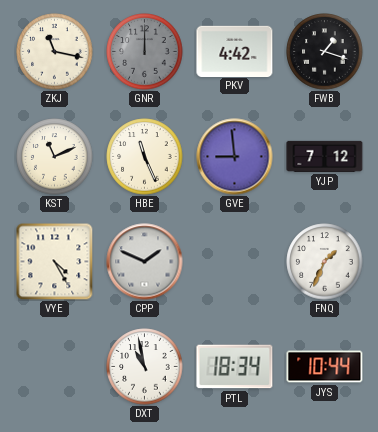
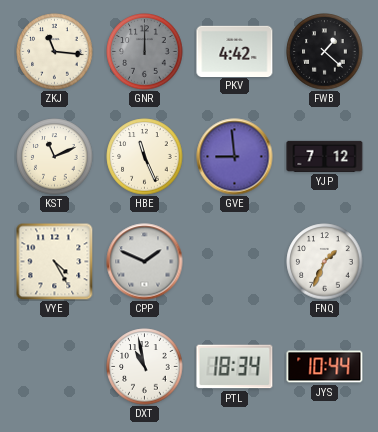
ZKJ: 11:17 -> 11:16 (55, 52)
FWB: 1:18 -> 1:22 (325, 52)
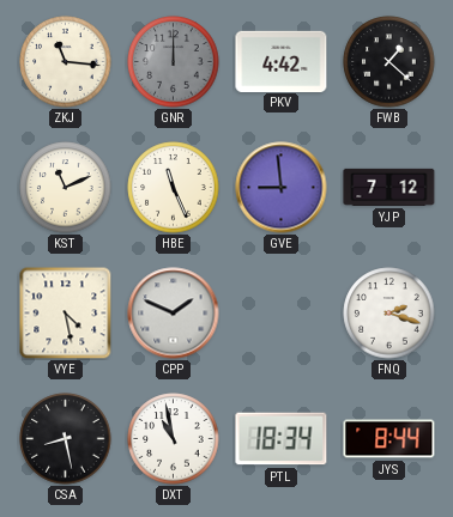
VYE: 4:25 -> 4:28 (65, 312)
FNQ: 1:34 -> 2:18 (389, 314)
CSA: none -> 8:28 (66, 439)
JYS: 10:44 -> 8:44 (389, 439)
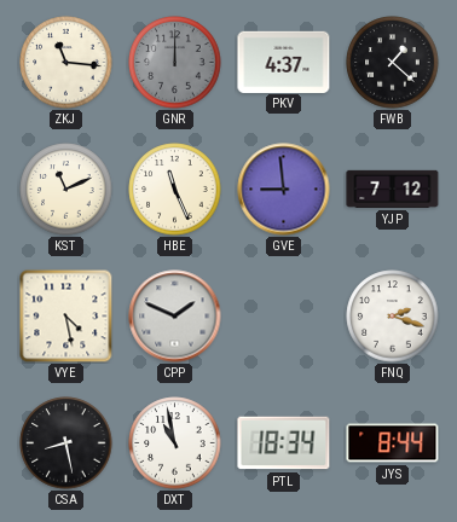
PKV: 4:42 -> 4:37 (284, 62)
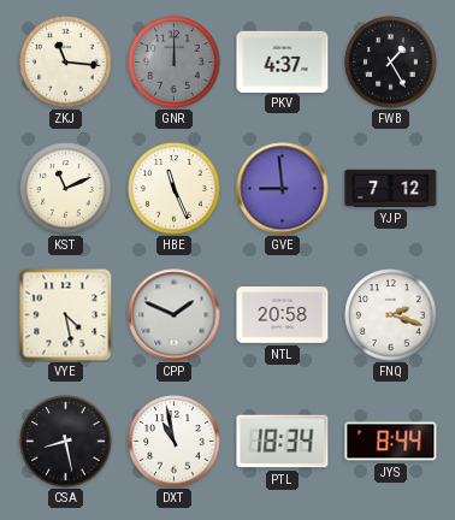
FWB: 1:22 -> 1:25 (391, 63)
NTL: none -> 20:58 (283, 315)
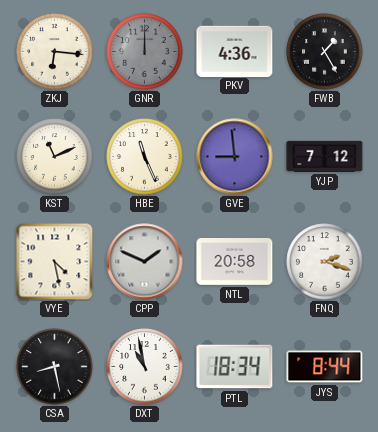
ZKJ: 11:16 -> 6:16 (55, 52)
PKV: 4:37 -> 4:36 (235, 51)
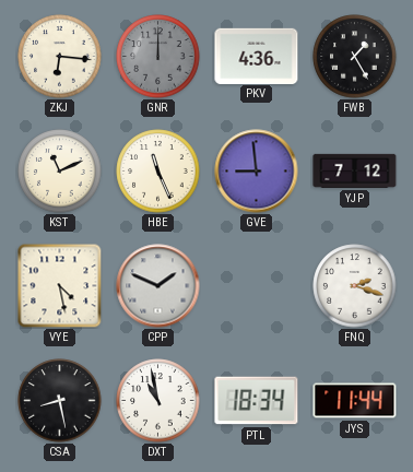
NTL: 20:58 -> none (235, 262)
JYS: 8:44 -> 11:44 (355, 401)
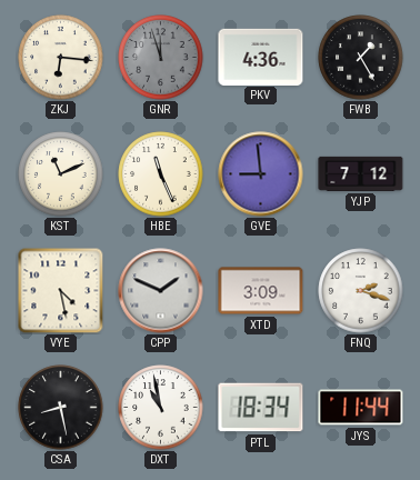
GNR: 12:00 -> 11:57 (161, 58)
XTD: none -> 3:09 (261, 291)
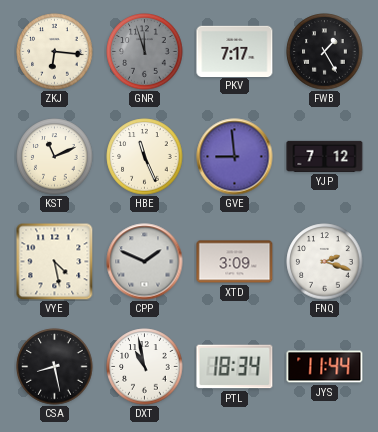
PKV: 4:36 -> 7:17 (235, 51)
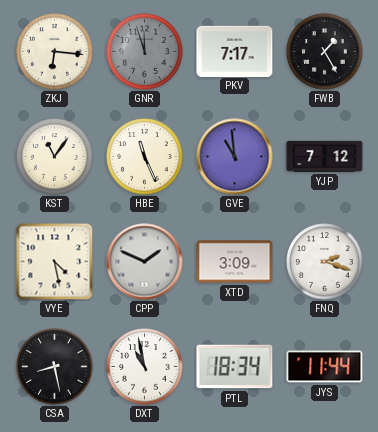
KST: 11:11 -> 11:06 (55, 157)
GVE: 8:59 -> 10:59 (235, 157)
